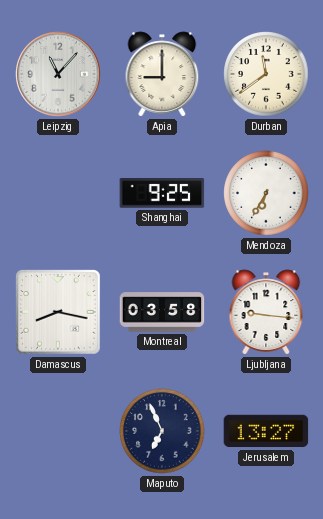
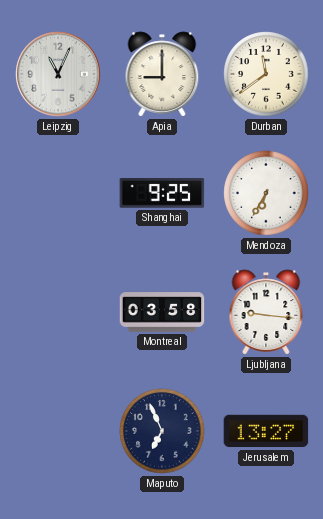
Leipzig: 11:07 -> 11:04 (58, 74)
Damascus: 8:17 -> none (58, 312)
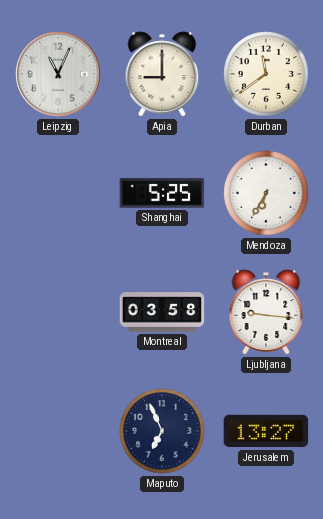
Shanghai: 9:25 -> 5:25 (162, 194)
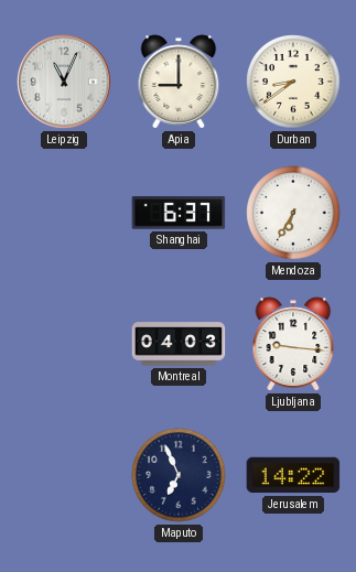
Durban: 11:39 -> 8:39 (293, 82)
Shanghai: 5:25 -> 6:37 (179, 214)
Montreal: 03:58 -> 04:03 (179, 344)
Jerusalem: 13:27 -> 14:22 (293, 475)
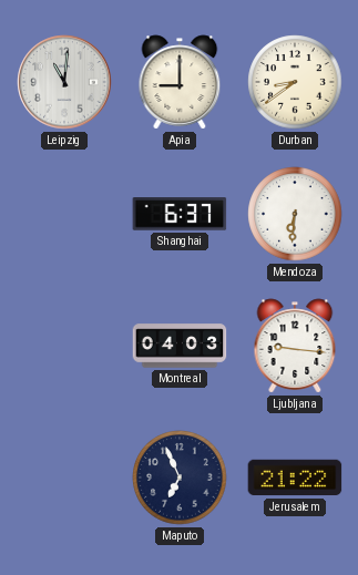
Leipzig: 11:04 -> 11:01 (64, 82)
Mendoza: 6:35 -> 6:31 (295, 214)
Jerusalem: 14:22 -> 21:22 (295, 478)
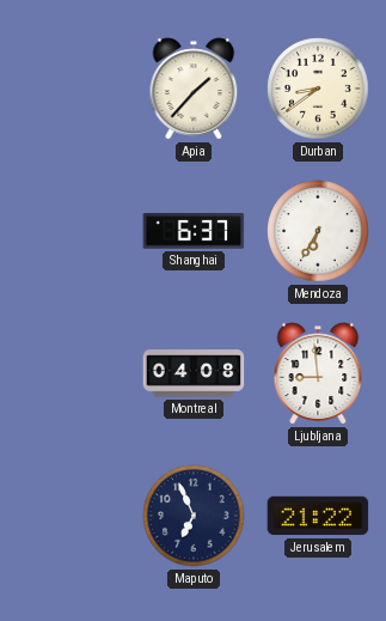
Leipzig: 11:01 -> none (64, 82)
Apia: 9:00 -> 1:37 (194, 89)
Mendoza: 6:31 -> 6:35 (318, 231)
Montreal: 04:03 -> 04:08 (194, 373)
Ljubljana: 9:16 -> 8:59 (318, 373)
